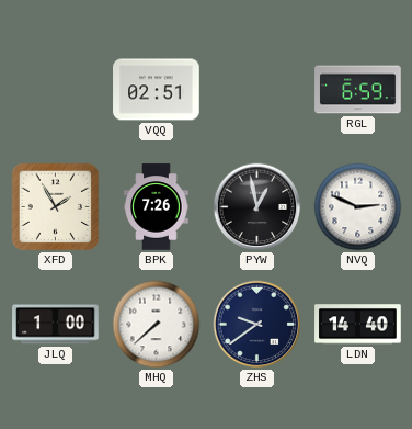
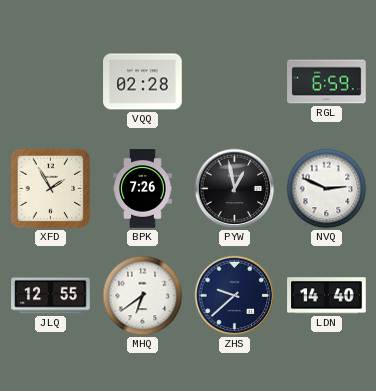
VQQ: 02:51 -> 02:28 (143, 82)
JLQ: 1:00 -> 12:55 (51, 296)
MHQ: 7:38 -> 6:39 (143, 296)
ZHS: 9:39 -> 9:38 (235, 296)
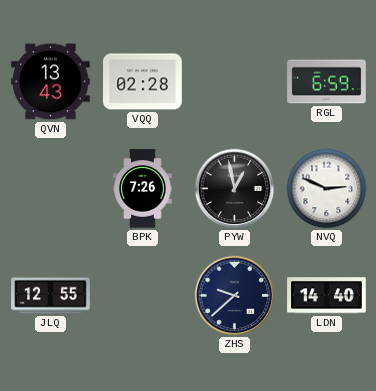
QVN: none -> 13:43 (51, 82)
XFD: 1:55 -> none (51, 189)
MHQ: 6:39 -> none (143, 296)
